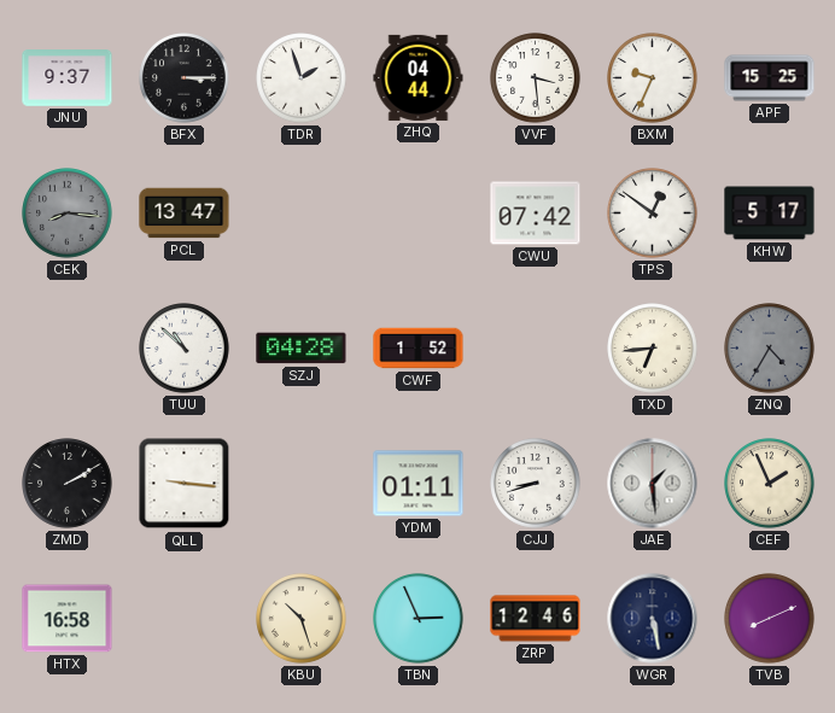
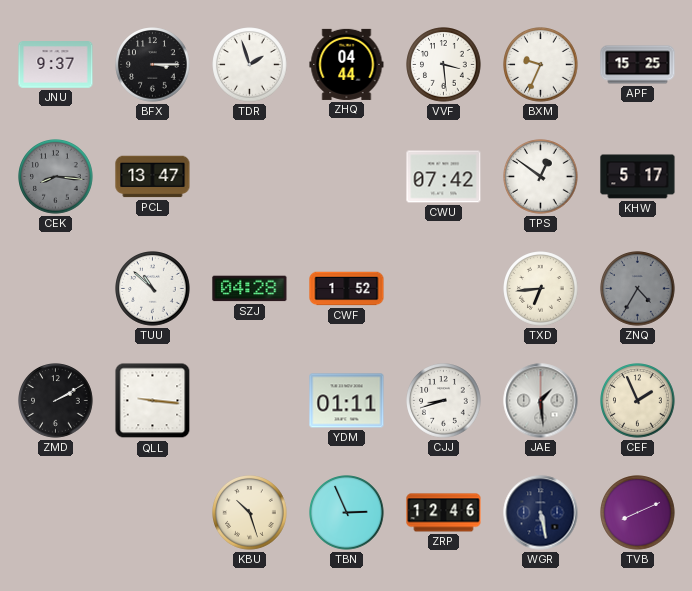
HTX: 16:58 -> none (68, 619)
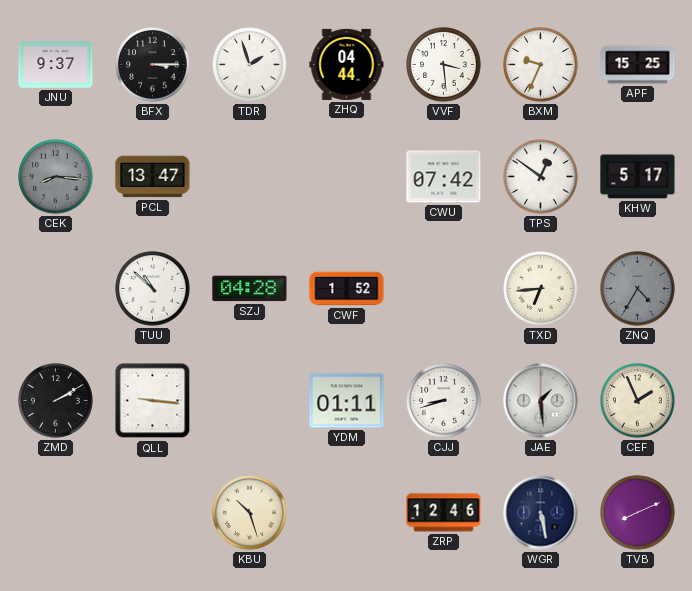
TBN: 2:56 -> none (347, 513)
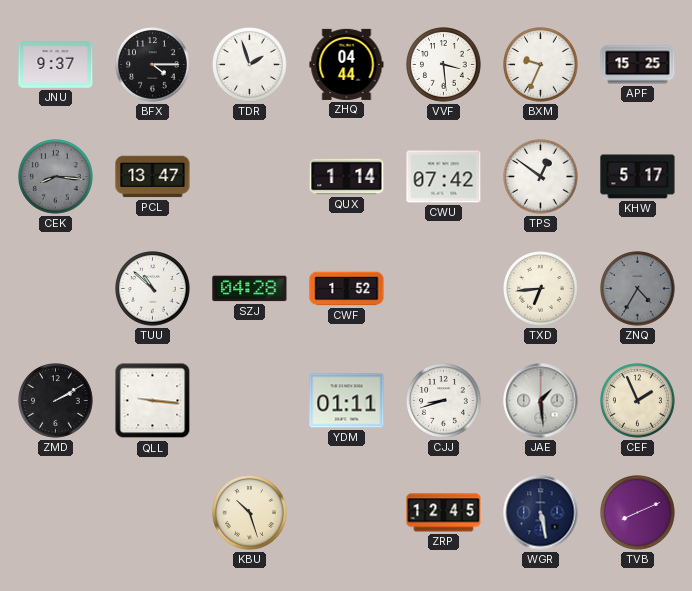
BFX: 3:15 -> 4:15 (153, 65)
QUX: none -> 1:14 (347, 177)
ZRP: 12:46 -> 12:45 (444, 513)
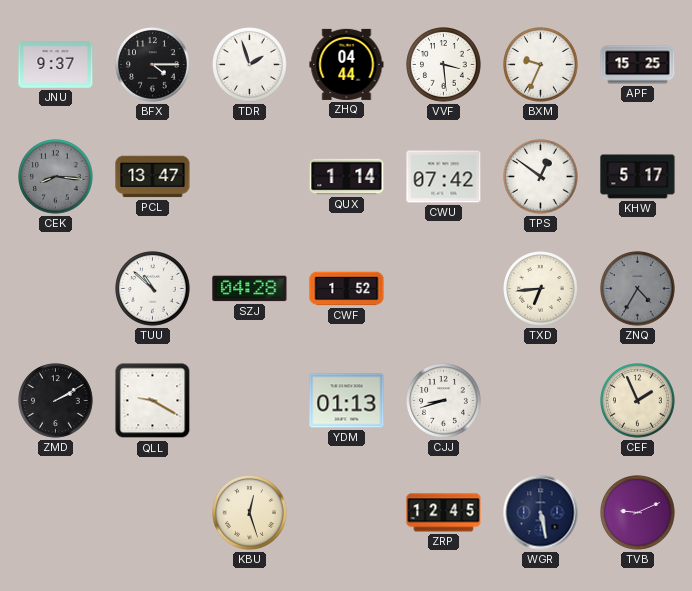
QLL: 9:16 -> 9:20 (153, 401)
YDM: 01:11 -> 01:13 (347, 401)
JAE: 1:29 -> none (541, 401)
KBU: 10:27 -> 12:27 (250, 513)
TVB: 8:11 -> 9:11 (638, 513)
